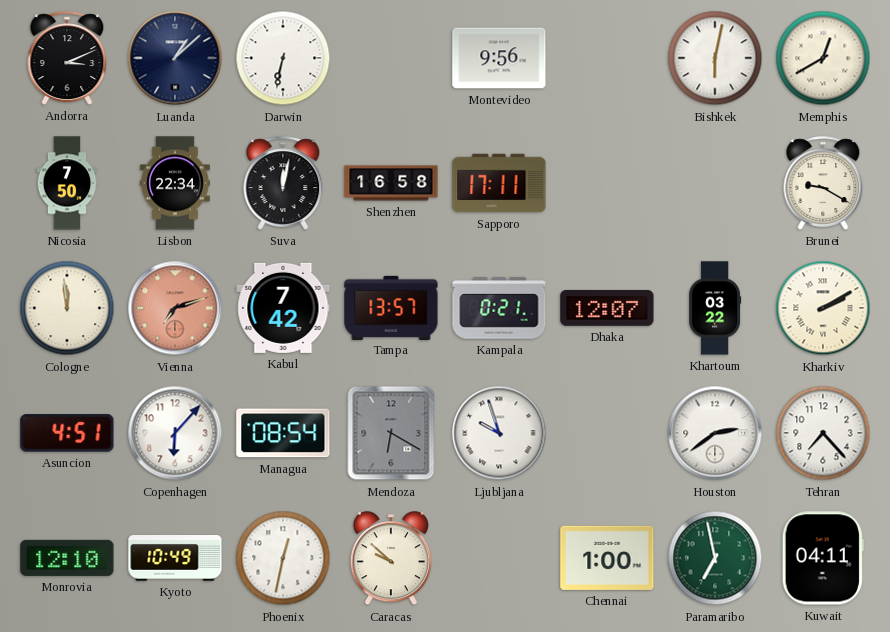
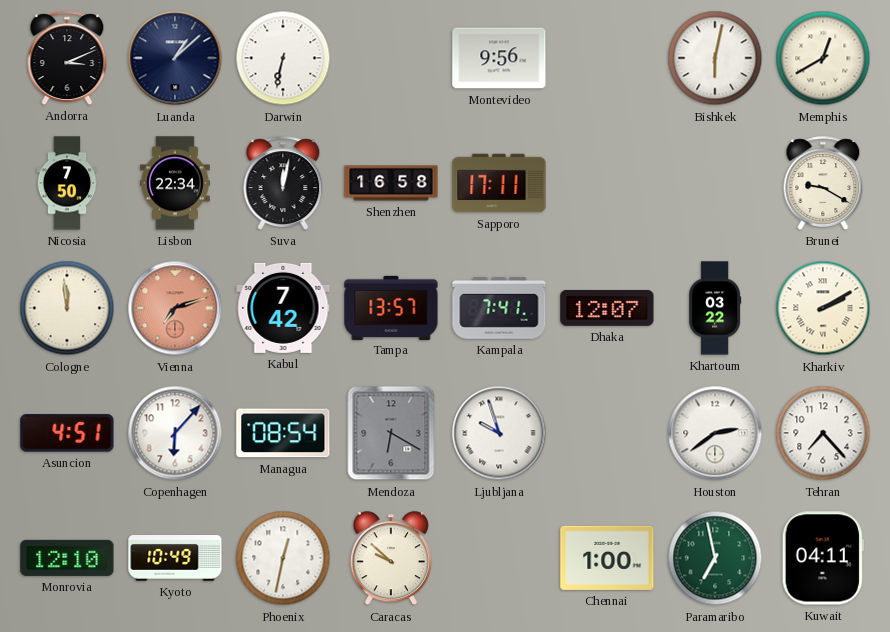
Kampala: 0:21 -> 7:41 (499, 308)
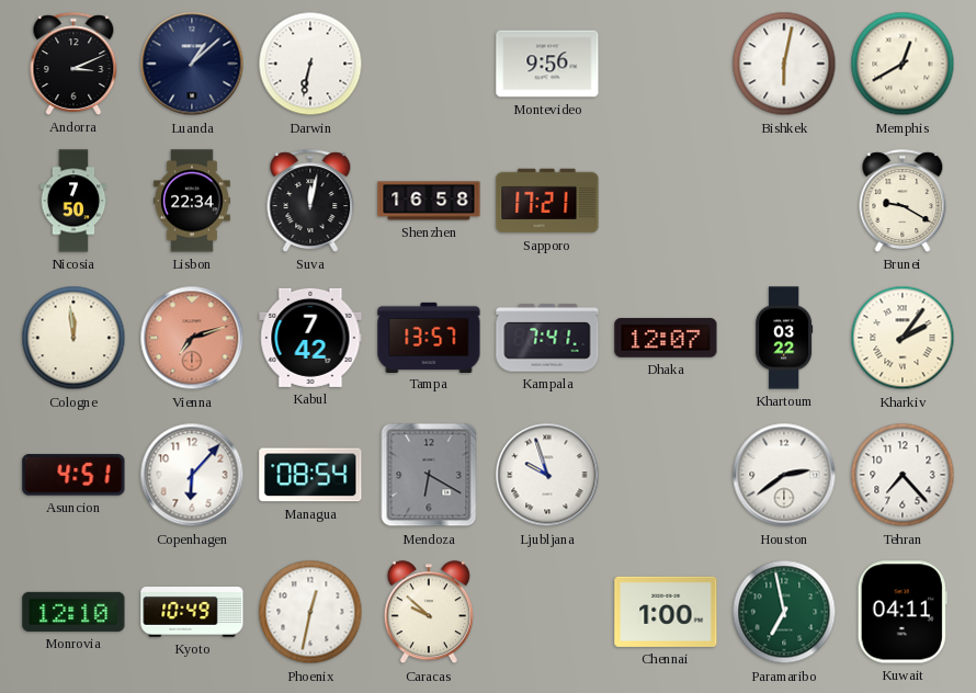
Sapporo: 17:11 -> 17:21 (547, 201)
Kharkiv: 2:10 -> 2:06 (903, 338)
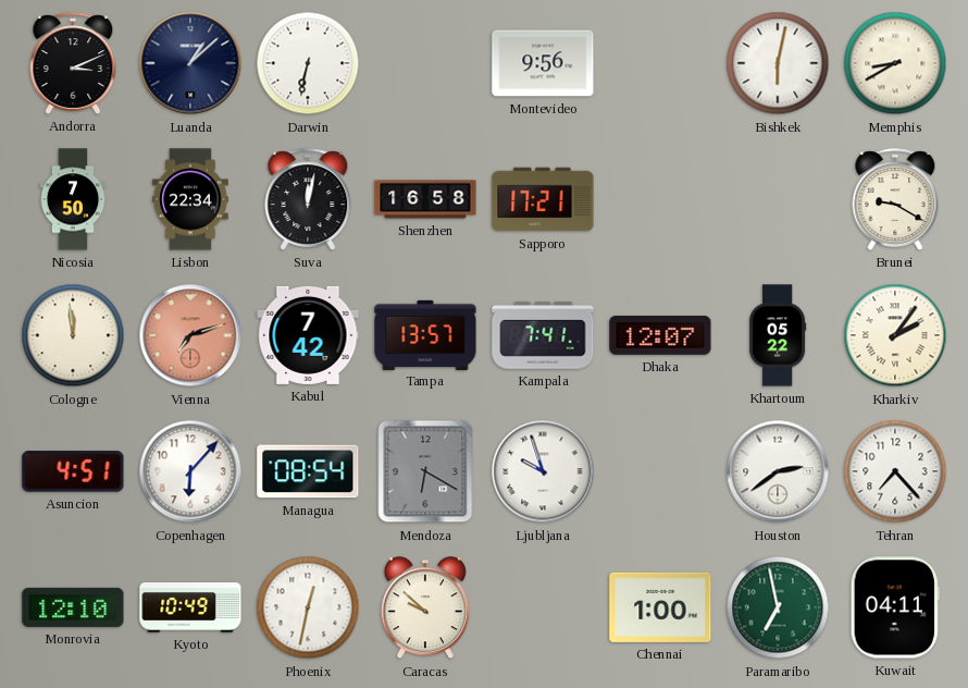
Memphis: 12:40 -> 8:40 (895, 63)
Khartoum: 03:22 -> 05:22 (778, 335)
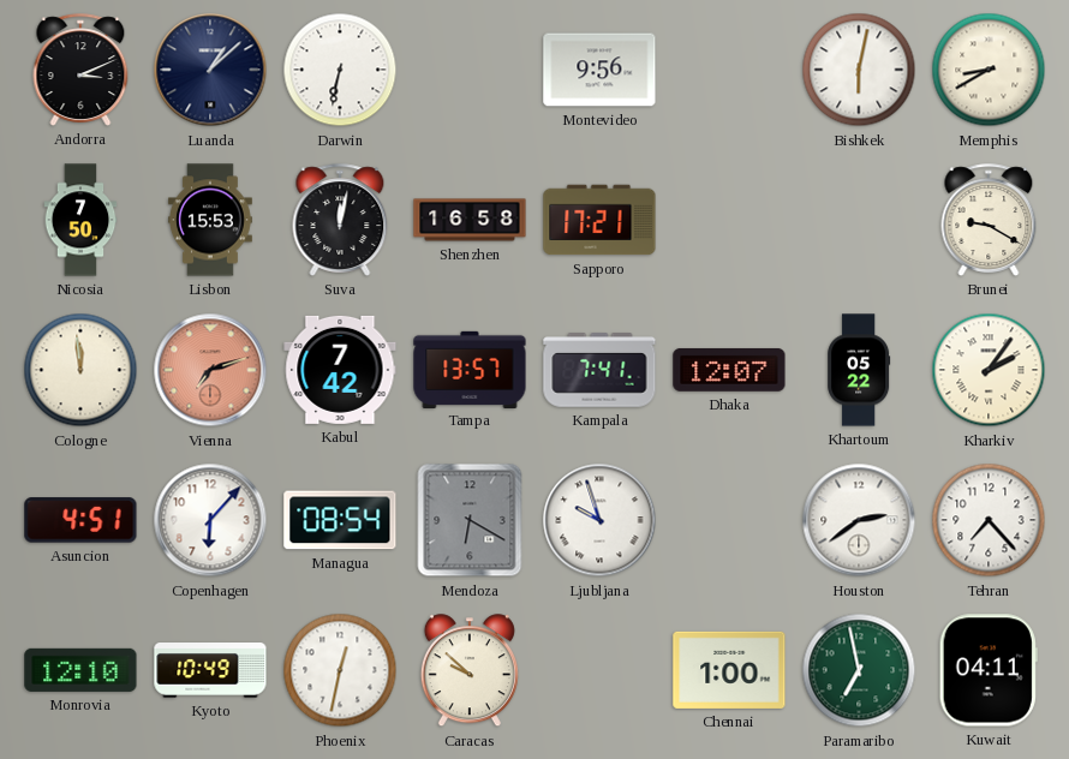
Lisbon: 22:34 -> 15:53 (210, 220)
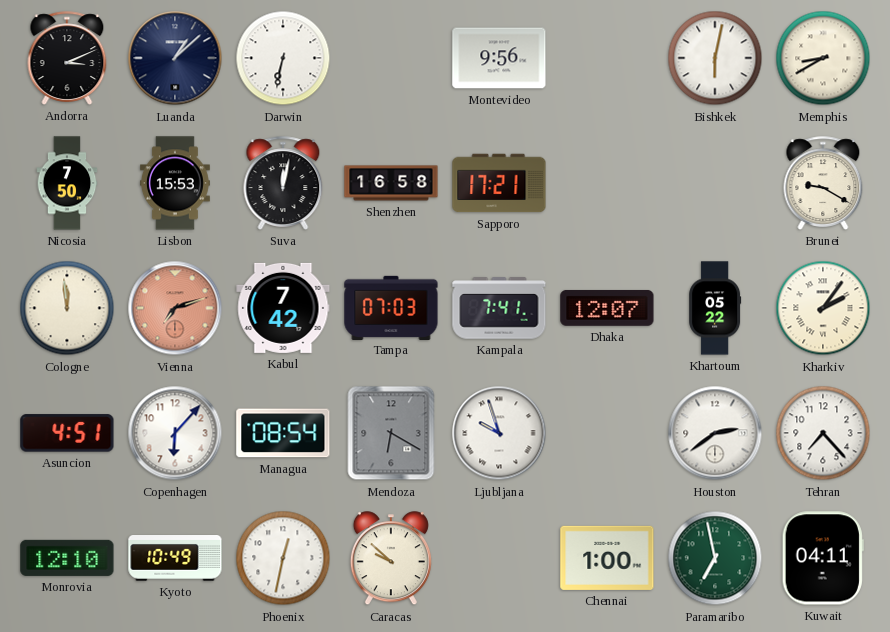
Tampa: 13:57 -> 07:03 (391, 307)
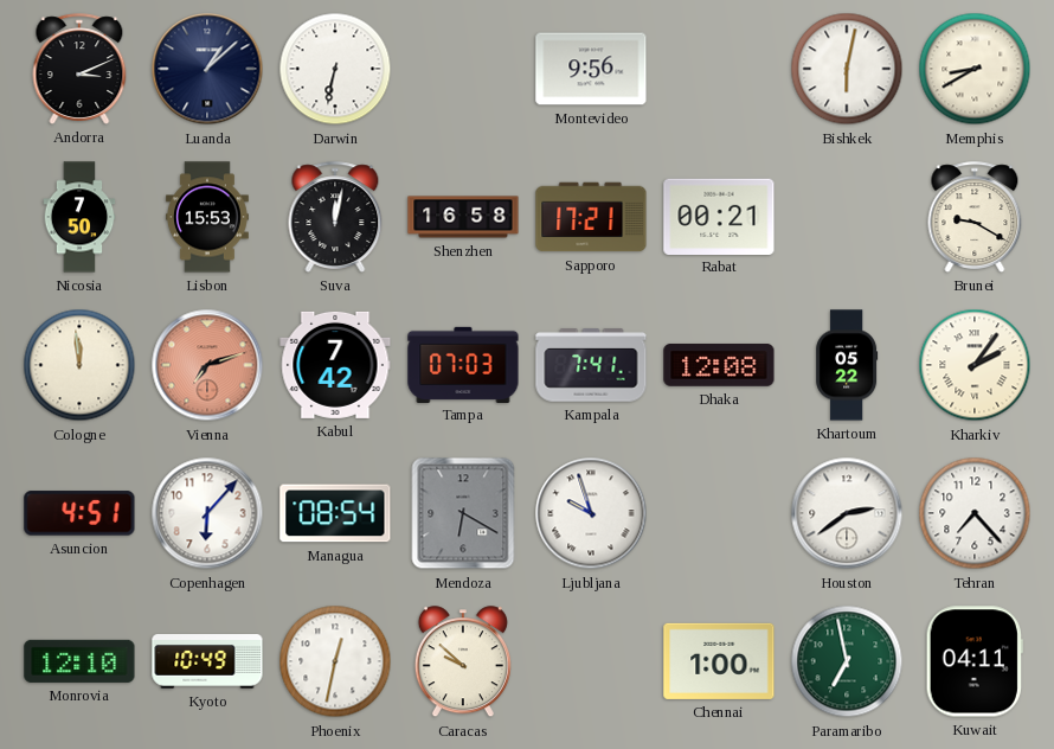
Rabat: none -> 00:21 (719, 216)
Dhaka: 12:07 -> 12:08 (719, 365)
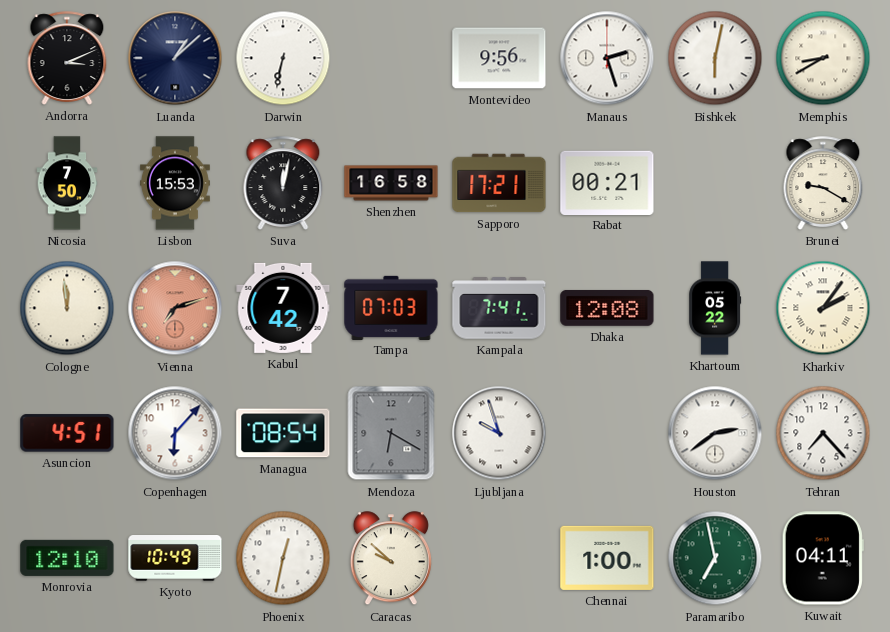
Manaus: none -> 2:27 (607, 58)
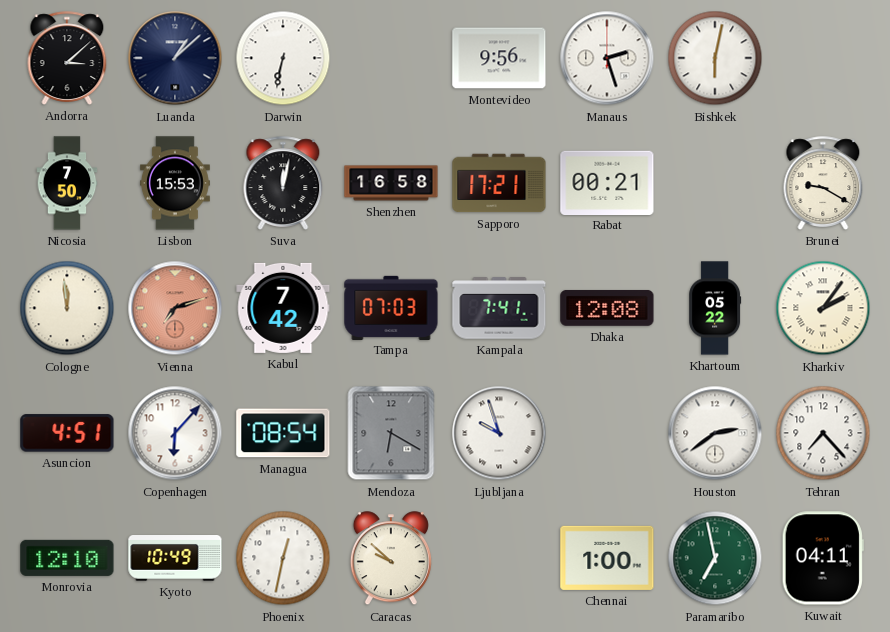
Andorra: 3:11 -> 3:08 (67, 58)
Memphis: 8:40 -> none (823, 58)
